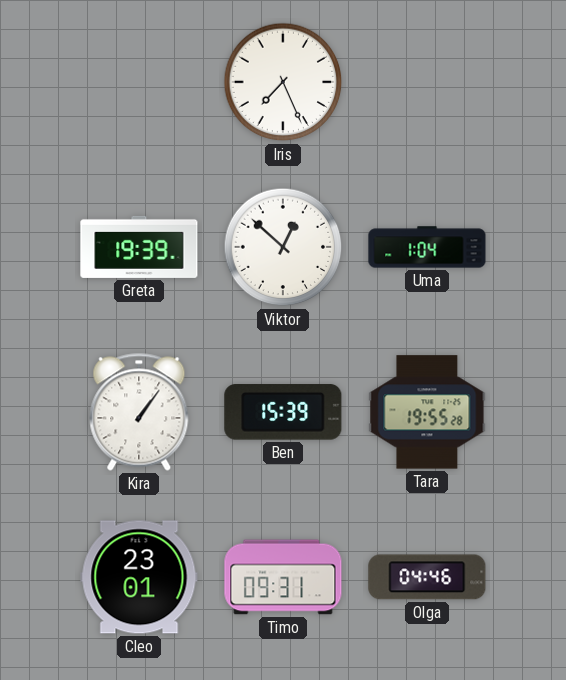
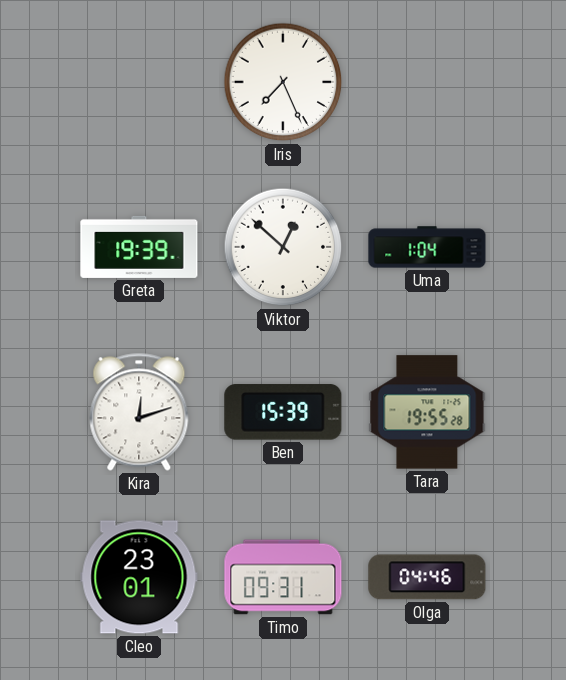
Kira: 1:06 -> 12:12 (139, 412)
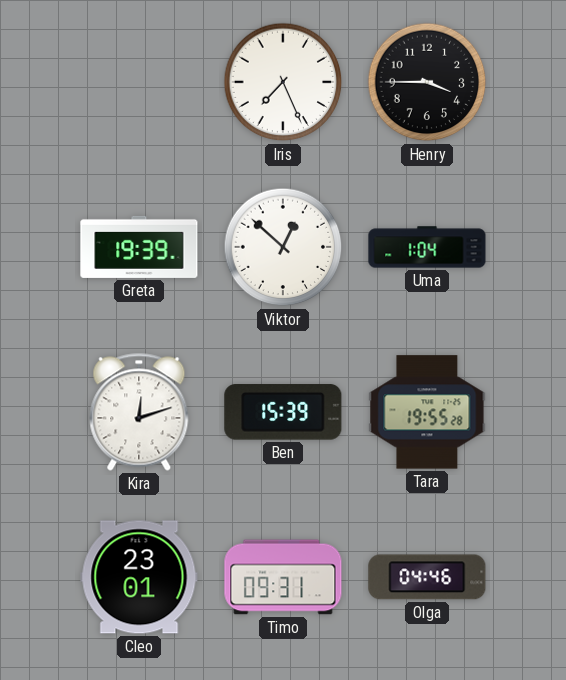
Henry: none -> 3:45 (427, 82)
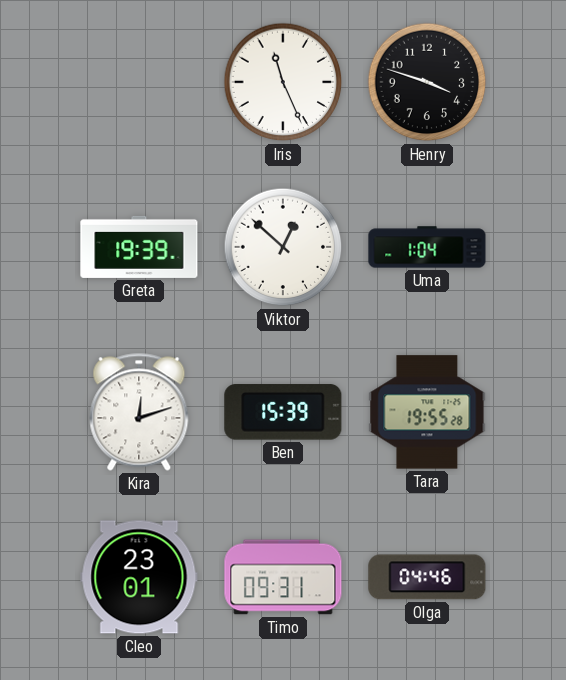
Iris: 7:26 -> 11:26 (283, 82)
Henry: 3:45 -> 3:48 (427, 82)
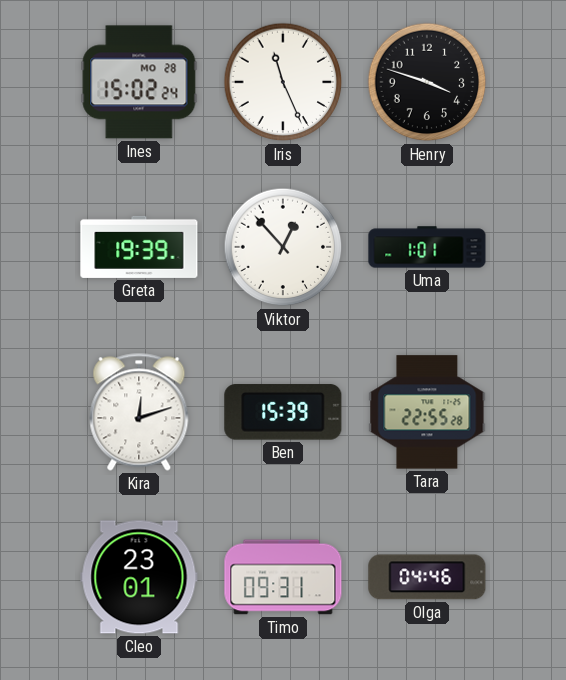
Ines: none -> 15:02 (139, 82)
Viktor: 12:52 -> 12:53 (283, 247)
Uma: 1:04 -> 1:01 (427, 247)
Tara: 19:55 -> 22:55 (427, 412)
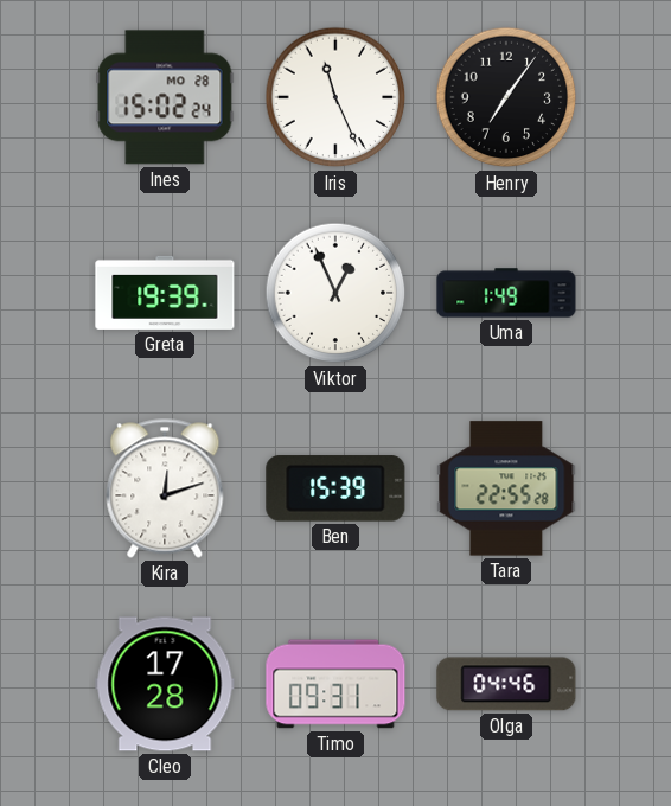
Henry: 3:48 -> 7:06 (506, 97)
Viktor: 12:53 -> 12:56 (335, 293)
Uma: 1:01 -> 1:49 (506, 293)
Cleo: 23:01 -> 17:28 (165, 684)
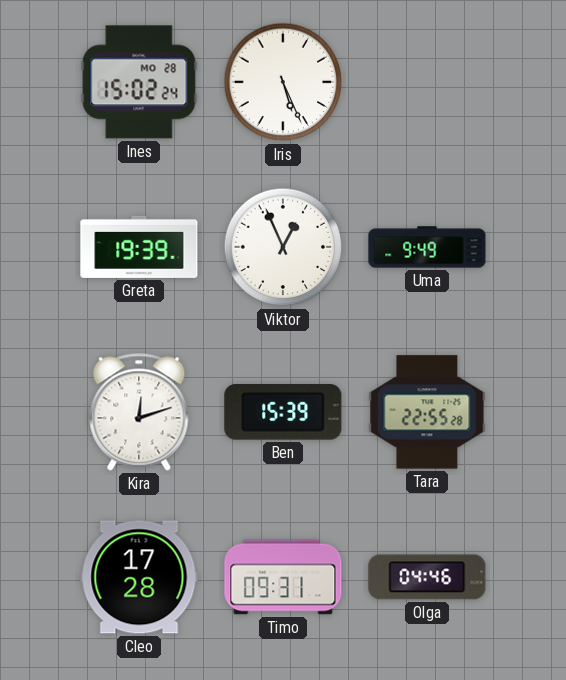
Iris: 11:26 -> 5:26 (283, 82)
Henry: 7:06 -> none (506, 97)
Uma: 1:49 -> 9:49 (427, 247)
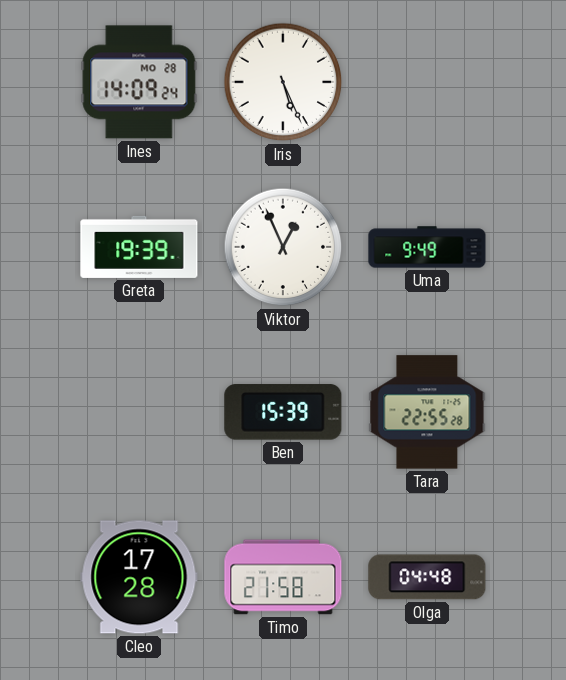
Ines: 15:02 -> 14:09 (139, 82)
Kira: 12:12 -> none (139, 412)
Timo: 09:31 -> 21:58 (283, 577)
Olga: 04:46 -> 04:48 (427, 577)
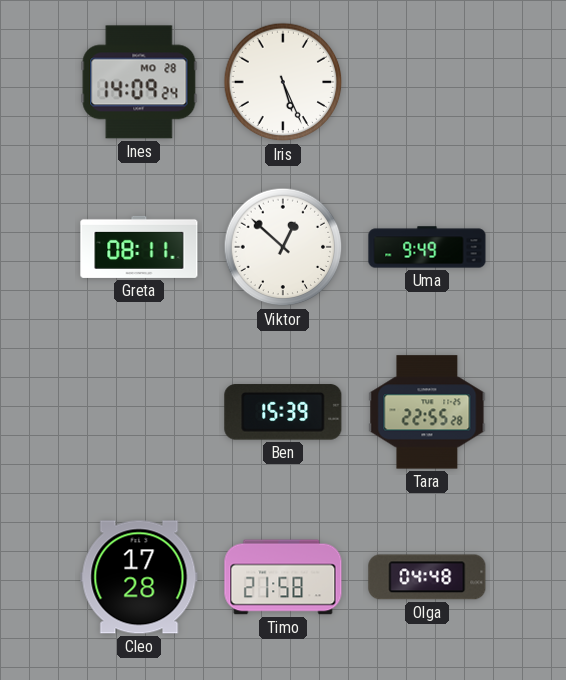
Greta: 19:39 -> 08:11 (139, 247)
Viktor: 12:56 -> 12:52 (283, 247)
